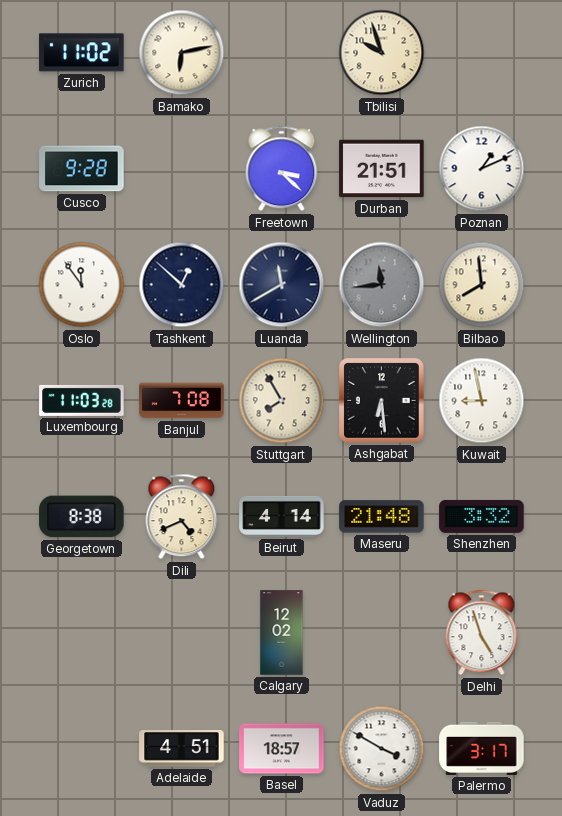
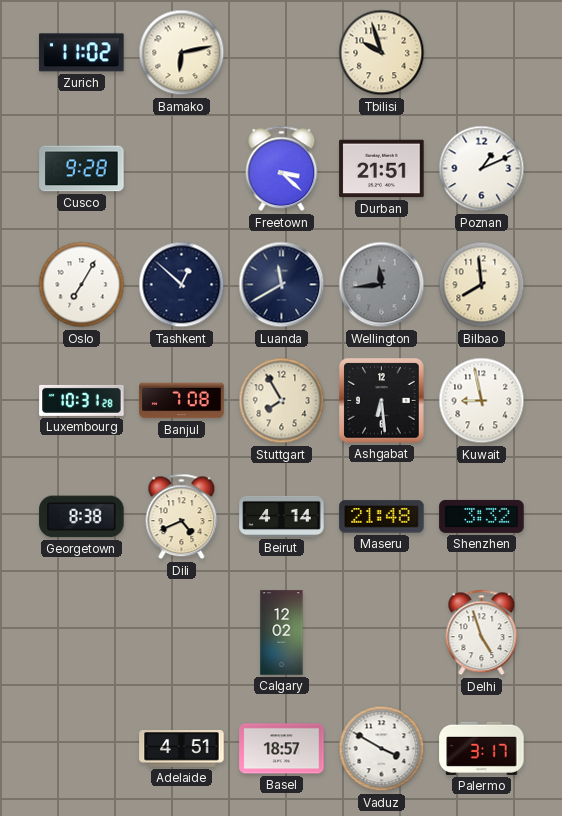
Oslo: 11:54 -> 7:05 (82, 285)
Luxembourg: 11:03 -> 10:31 (82, 400)
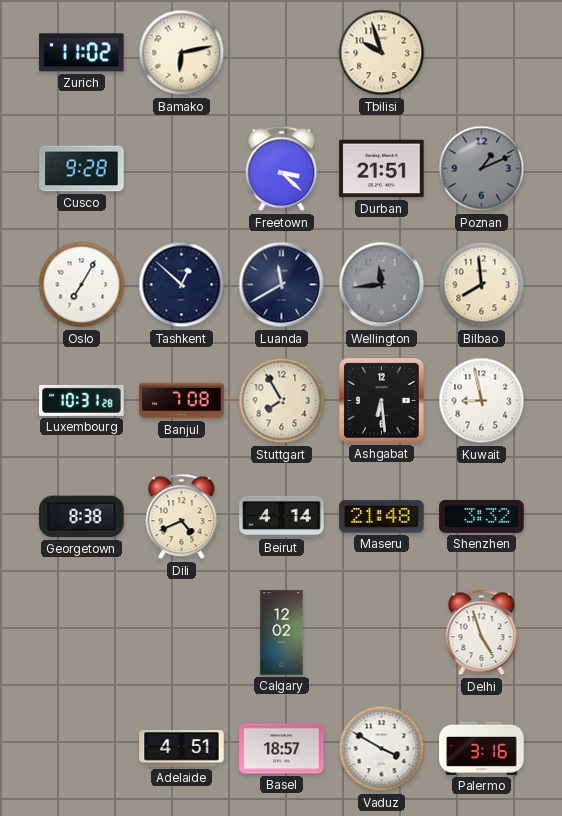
Poznan dial: white -> grey (482, 169)
Palermo: 3:17 -> 3:16 (482, 748)
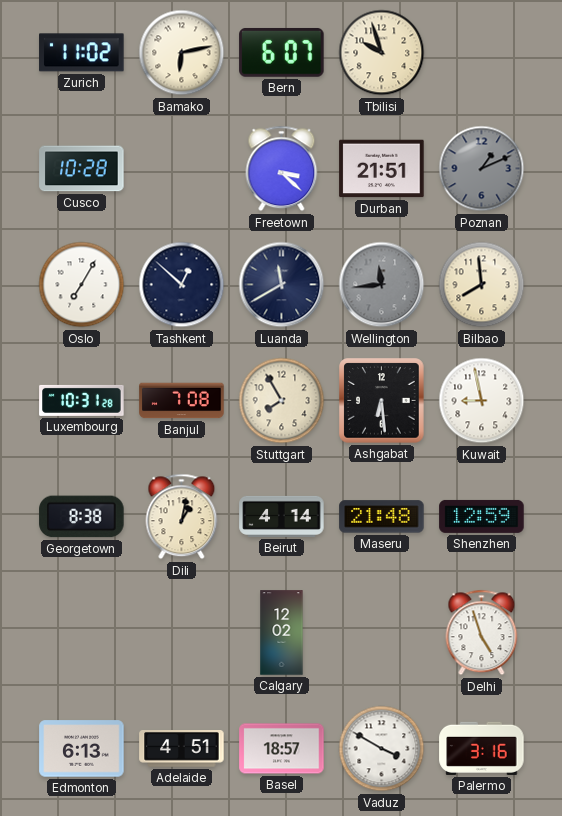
Bern: none -> 6:07 (282, 53)
Cusco: 9:28 -> 10:28 (82, 169)
Dili: 4:41 -> 1:02 (182, 517)
Shenzhen: 3:32 -> 12:59 (482, 516)
Edmonton: none -> 6:13 (82, 749)
